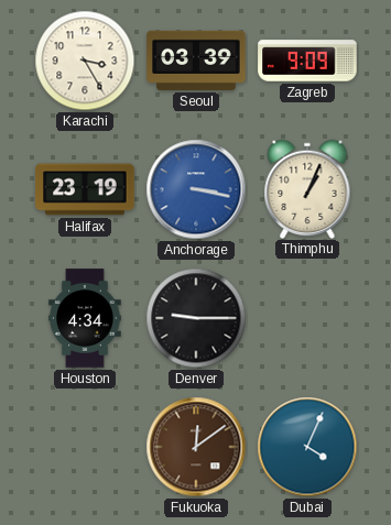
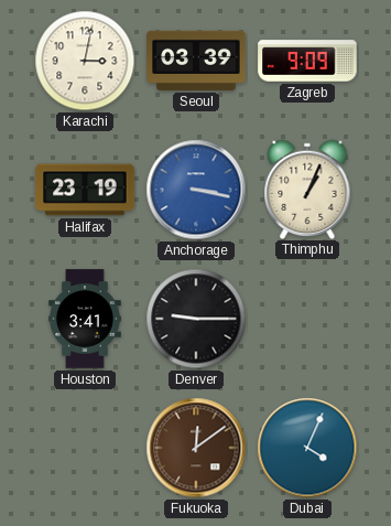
Karachi: 3:25 -> 3:02 (85, 61)
Houston: 4:34 -> 3:41 (85, 319)
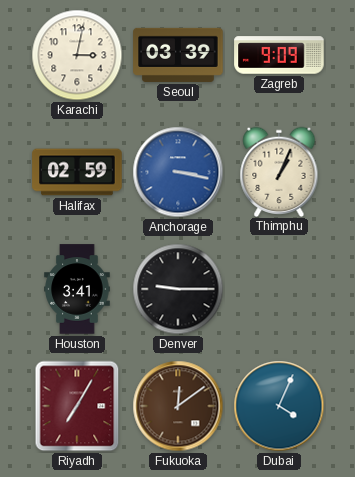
Halifax: 23:19 -> 02:59 (77, 172)
Riyadh: none -> 7:05 (77, 406)
